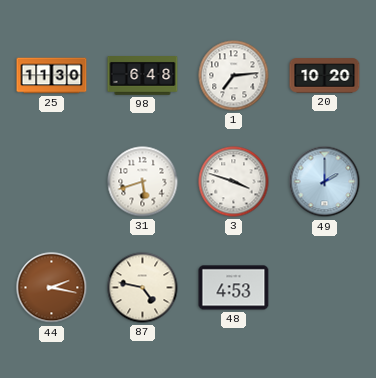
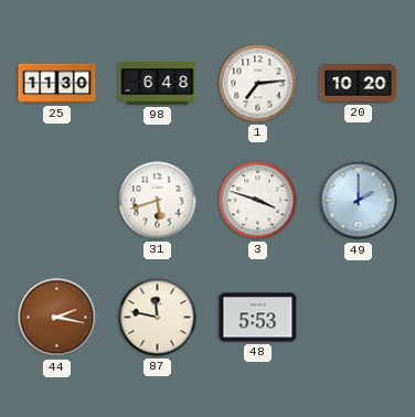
87: 4:47 -> 11:47 (158, 318)
48: 4:53 -> 5:53 (258, 318)
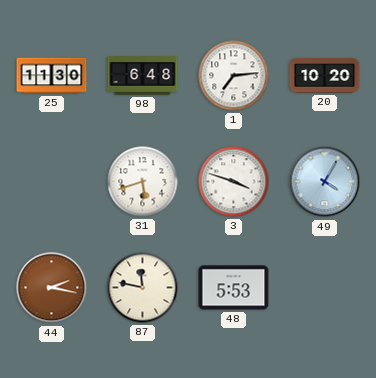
49: 2:00 -> 4:05 (325, 182)
